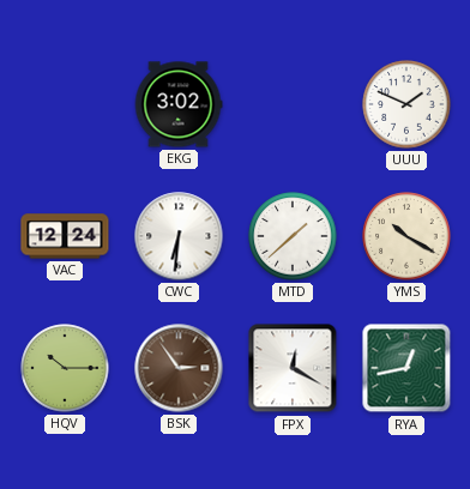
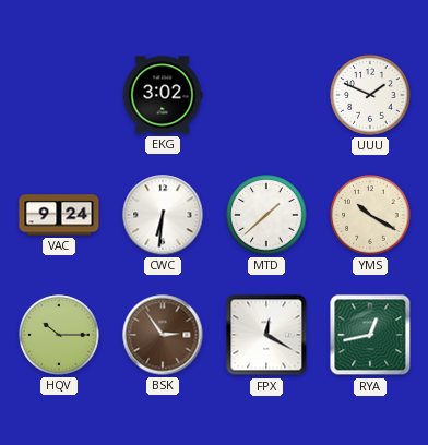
VAC: 12:24 -> 9:24 (59, 215)
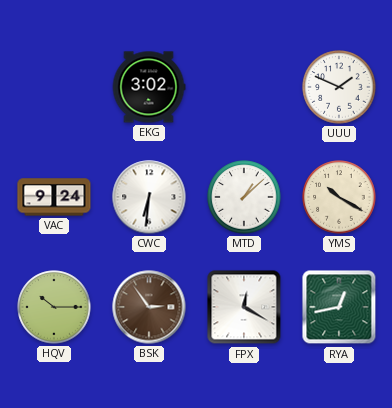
MTD: 1:38 -> 1:08 (244, 197)
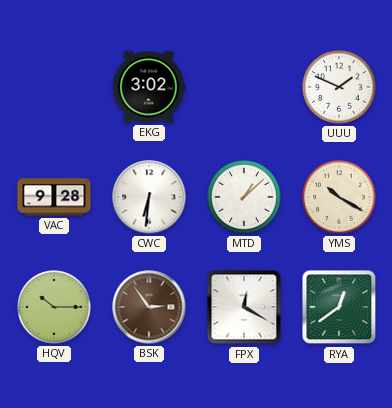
VAC: 9:24 -> 9:28 (54, 197)
RYA: 12:43 -> 12:39 (339, 307)
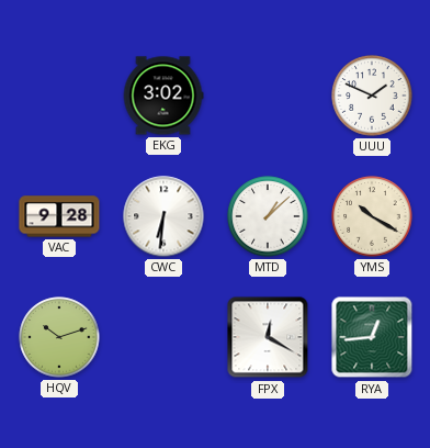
HQV: 10:15 -> 10:12 (59, 337)
BSK: 2:54 -> none (149, 307)
RYA: 12:39 -> 12:44 (372, 337)
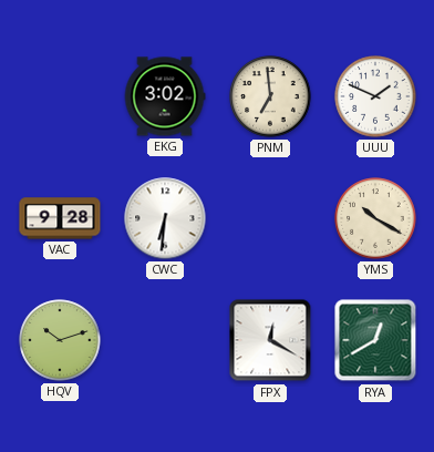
PNM: none -> 6:59 (270, 96)
MTD: 1:08 -> none (268, 216)
RYA: 12:44 -> 12:40 (375, 340)
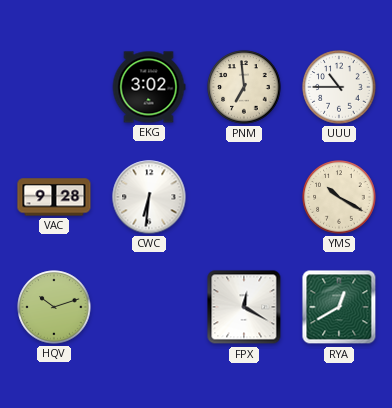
UUU: 1:49 -> 10:45 (339, 87)
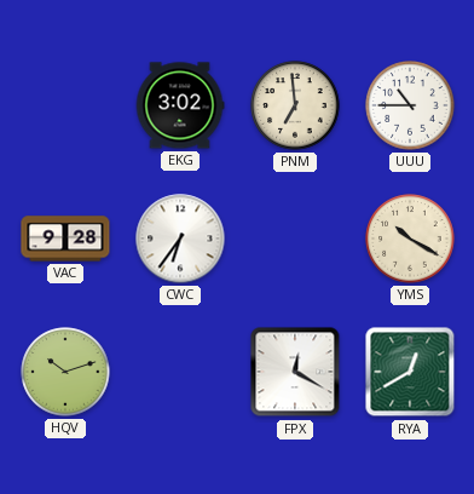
CWC: 6:31 -> 6:36 (180, 239)
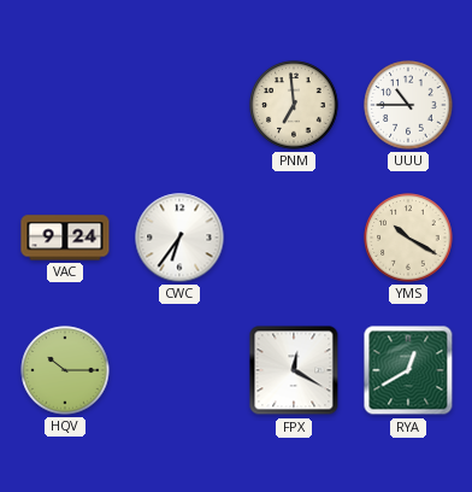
EKG: 3:02 -> none (180, 105)
VAC: 9:28 -> 9:24 (65, 238)
HQV: 10:12 -> 10:15 (65, 370)
